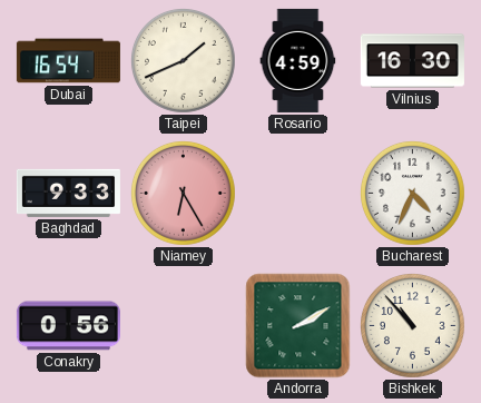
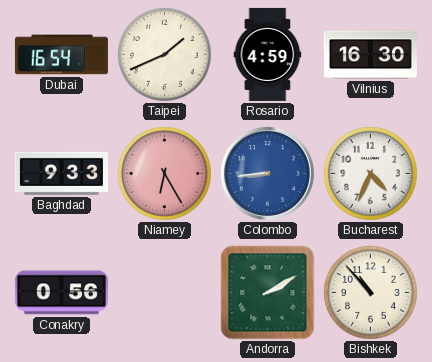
Colombo: none -> 8:44 (267, 173)
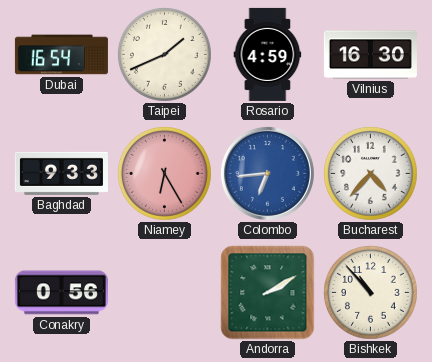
Colombo: 8:44 -> 6:44 (267, 173)
Bucharest: 4:34 -> 4:37 (371, 174)
